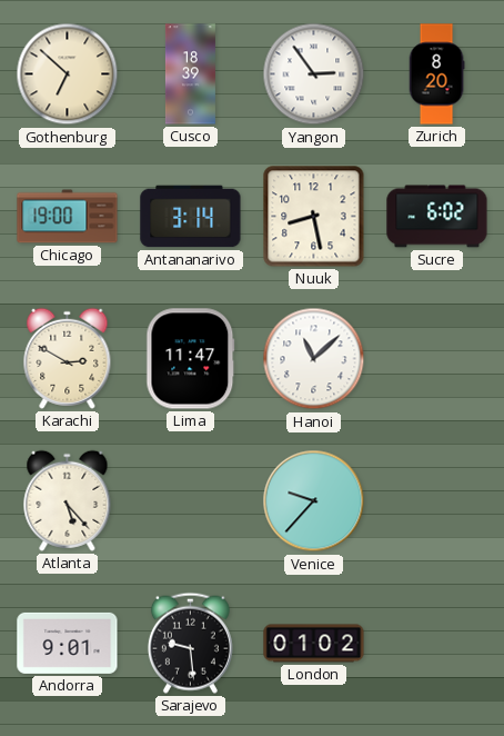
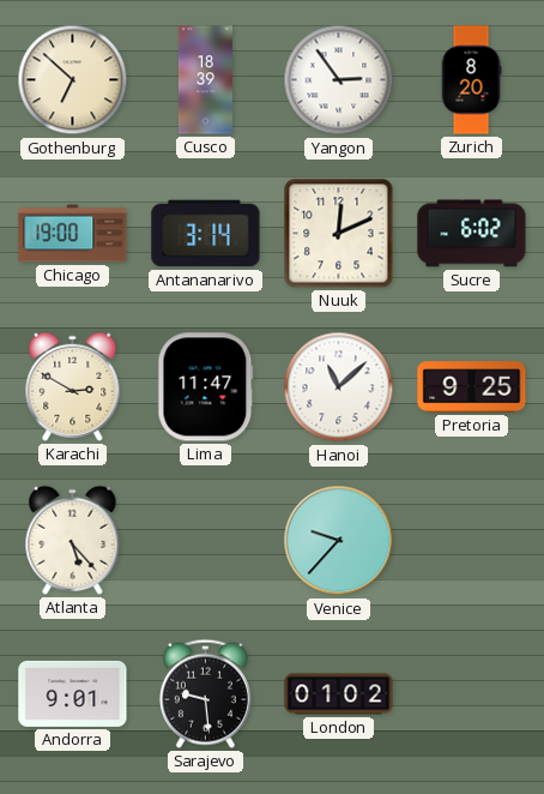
Nuuk: 8:28 -> 12:11 (339, 234)
Pretoria: none -> 9:25 (472, 387)
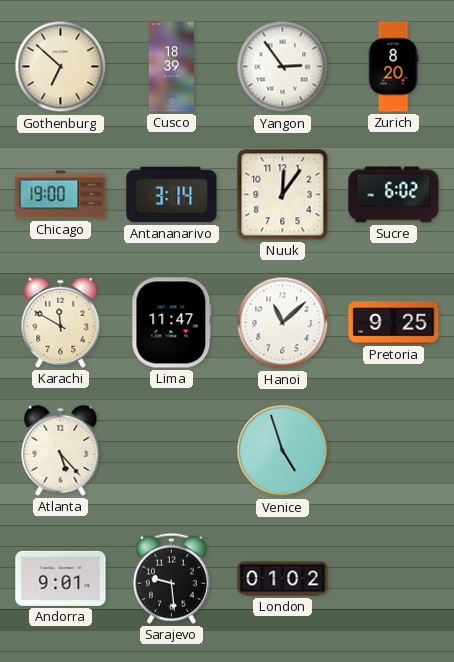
Nuuk: 12:11 -> 12:06 (283, 195)
Karachi: 2:50 -> 11:50 (61, 322)
Venice: 9:37 -> 4:57 (283, 451)
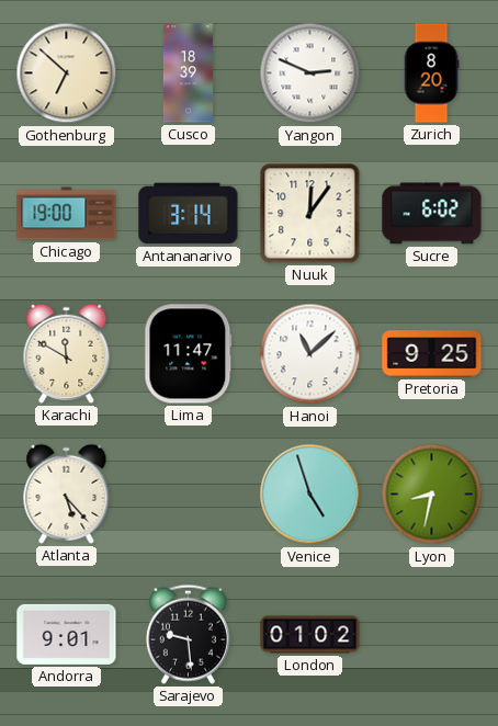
Yangon: 2:54 -> 2:49 (310, 73)
Lyon: none -> 8:32 (432, 495)
